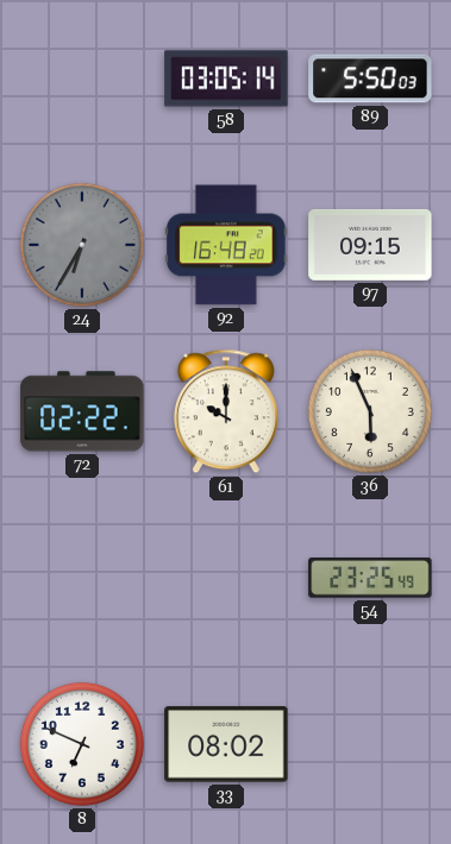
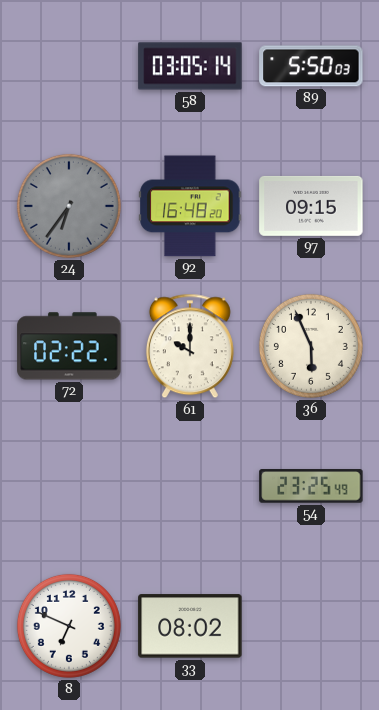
24: 6:35 -> 6:36 (69, 206)
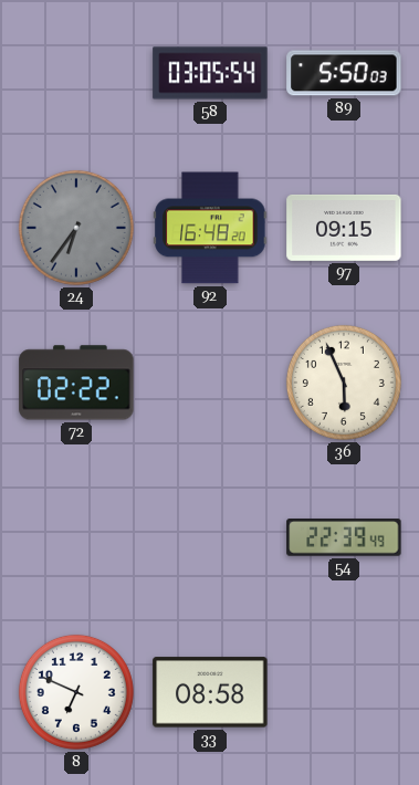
58: 03:05:14 -> 03:05:54 (210, 73)
61: 10:00 -> none (190, 346)
54: 23:25 -> 22:39 (344, 537)
33: 08:02 -> 08:58 (210, 692)
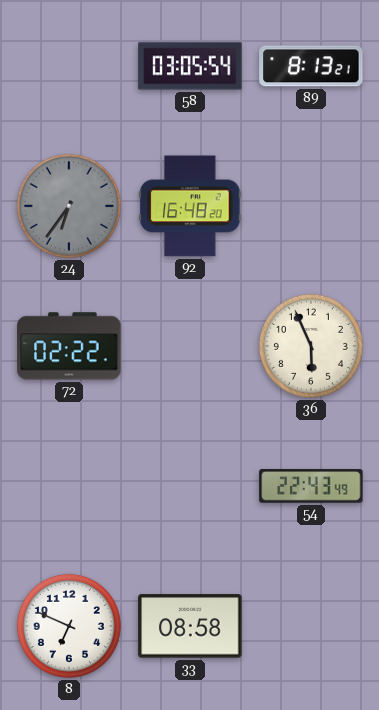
89: 5:50 -> 8:13 (311, 66)
97: 09:15 -> none (344, 228)
54: 22:39 -> 22:43 (311, 486)
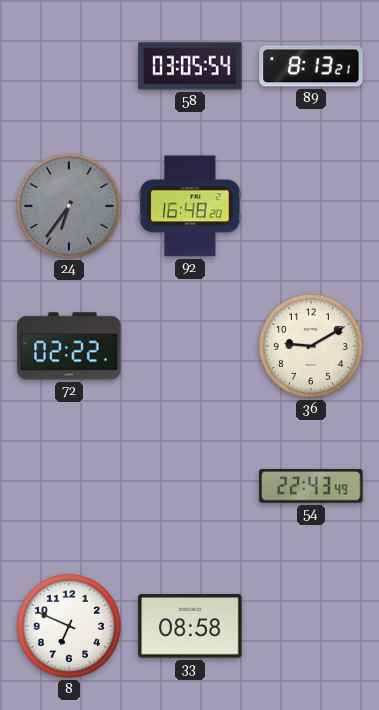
36: 5:56 -> 9:10 (311, 346)
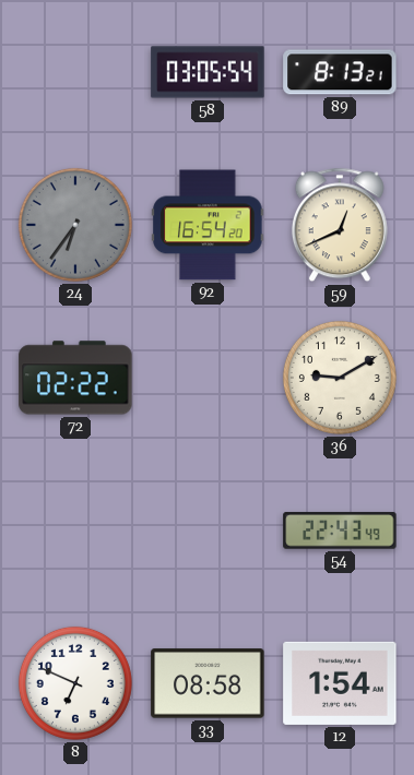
92: 16:48 -> 16:54 (208, 225)
59: none -> 12:41 (340, 225)
12: none -> 1:54 (340, 683)
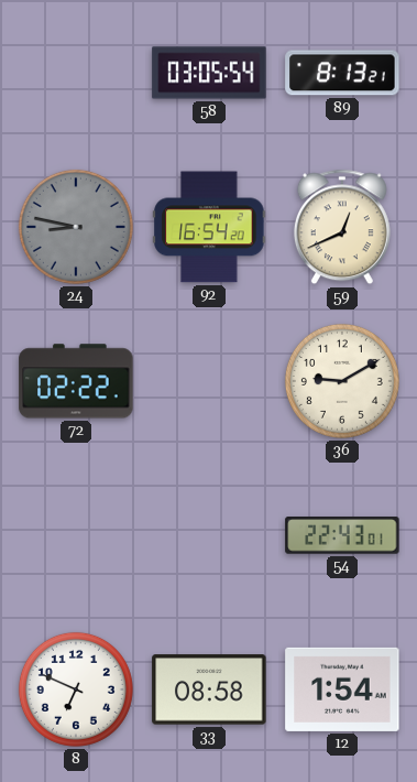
24: 6:36 -> 8:47 (76, 227)
54: 22:43:49 -> 22:43:01 (342, 535)
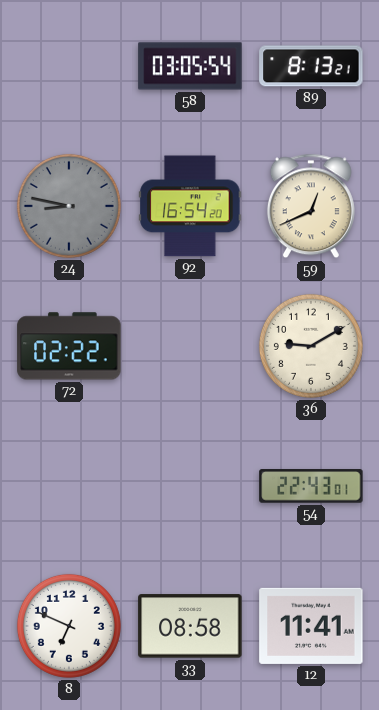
12: 1:54 -> 11:41 (311, 626)
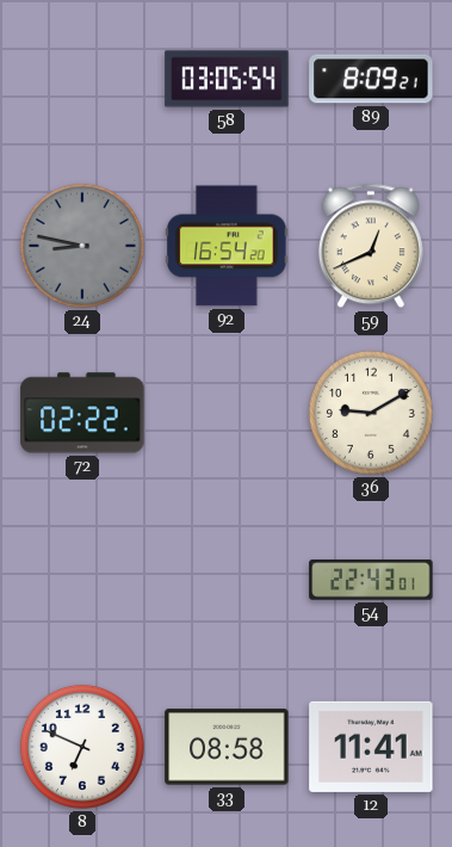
89: 8:13 -> 8:09 (371, 79)
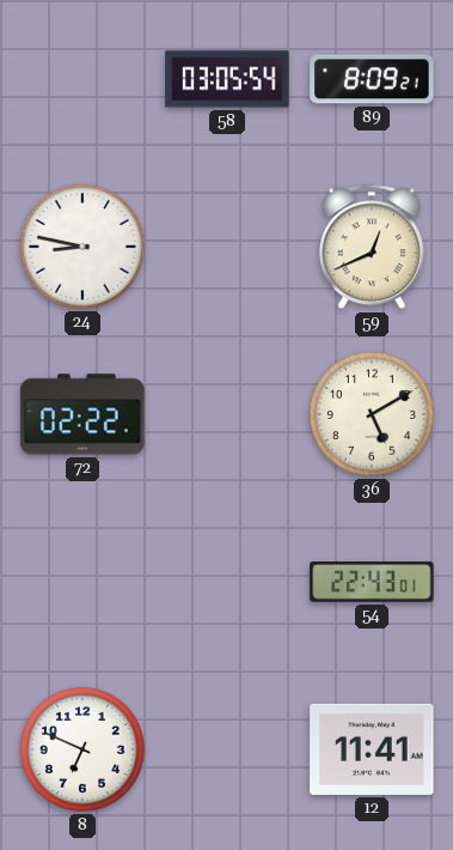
24 dial: grey -> white (82, 247)
92: 16:54 -> none (227, 246)
36: 9:10 -> 5:10 (372, 414)
33: 08:58 -> none (227, 747)
